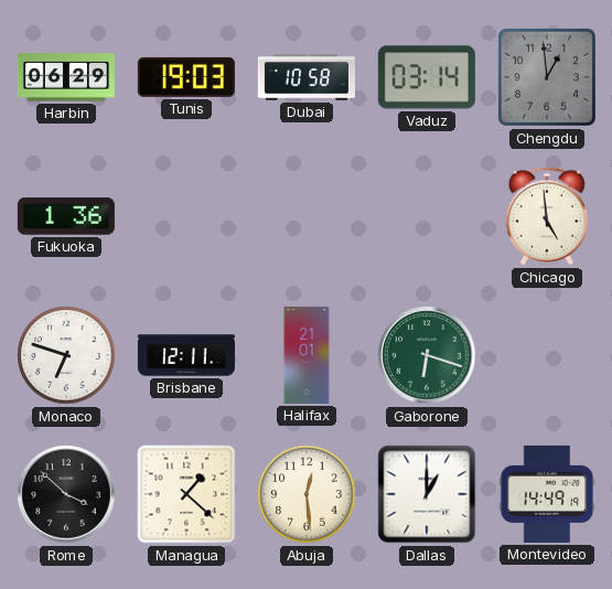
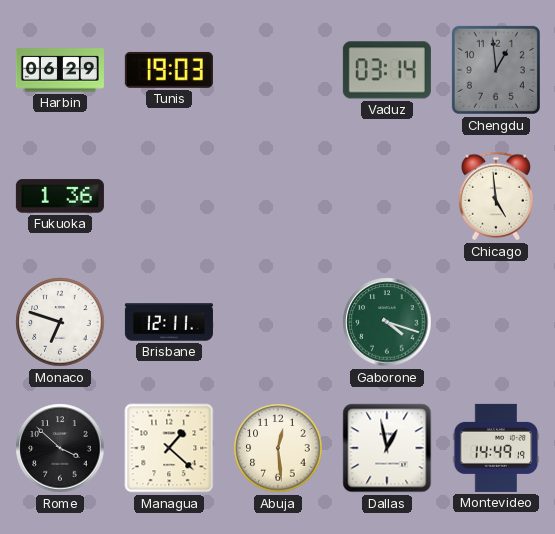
Dubai: 10:58 -> none (307, 77)
Halifax: 21:01 -> none (307, 355)
Gaborone: 6:18 -> 4:18 (387, 322)
Dallas: 1:00 -> 12:58 (387, 448)
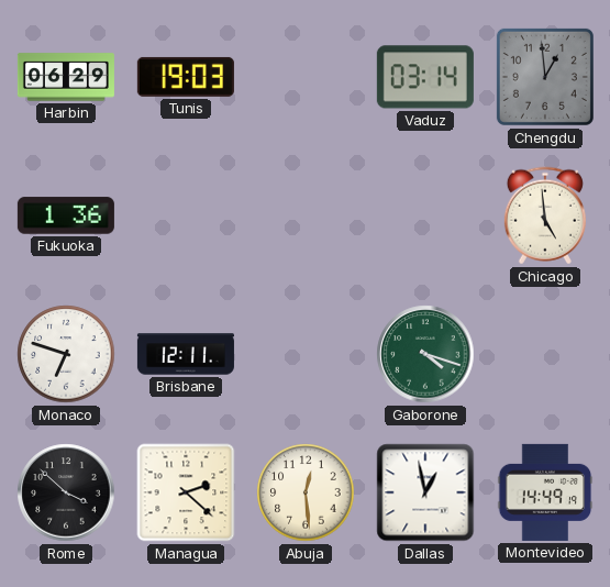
Managua: 1:22 -> 2:22 (186, 492)
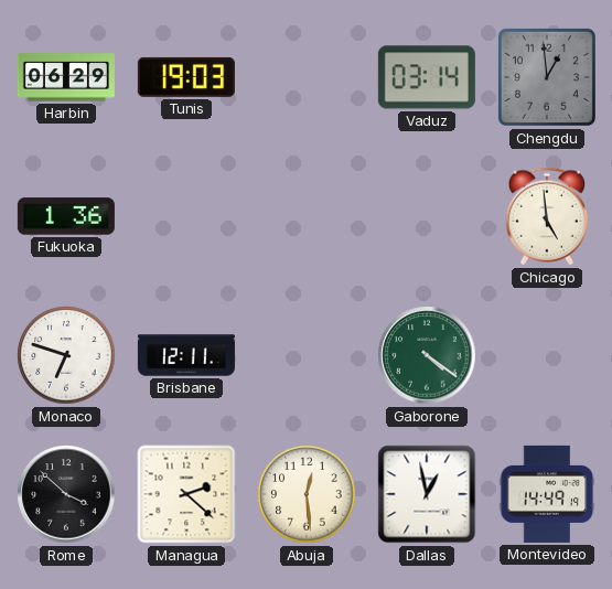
Gaborone: 4:18 -> 4:21 (427, 355)
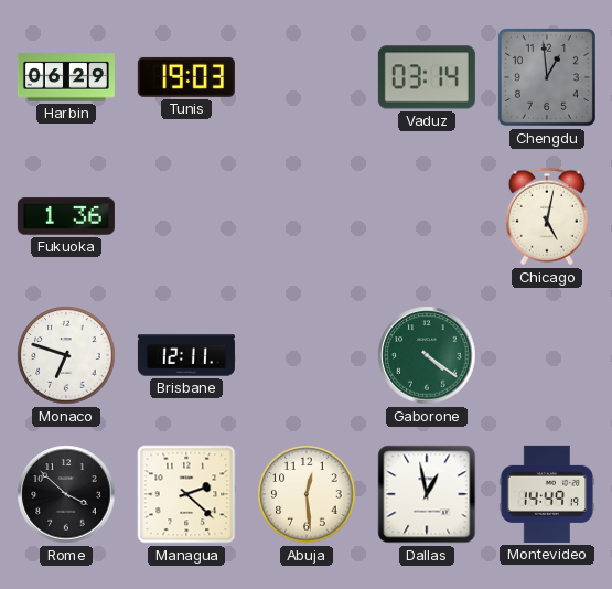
Chicago: 4:59 -> 5:02 (547, 216)
